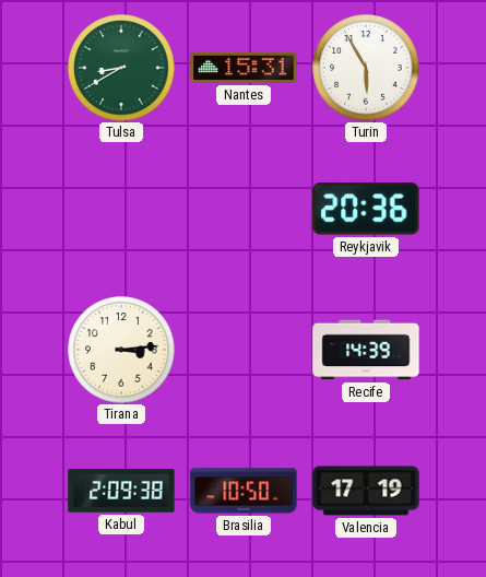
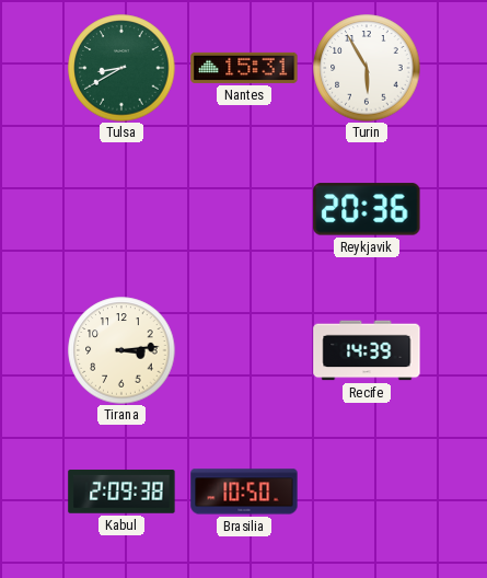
Valencia: 17:19 -> none (366, 491)
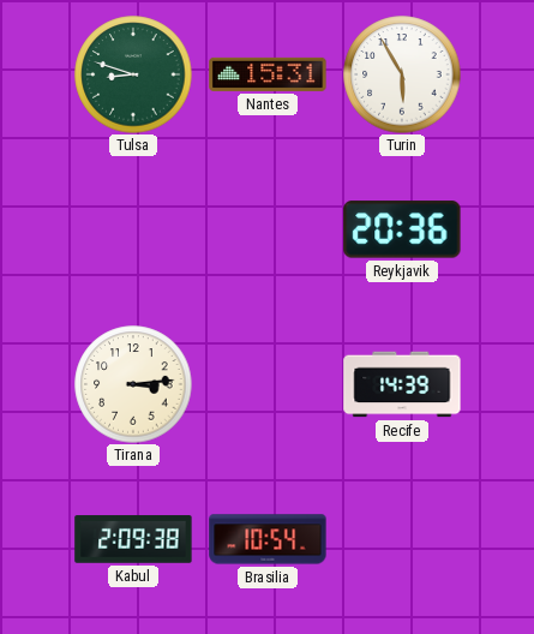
Tulsa: 8:40 -> 8:48 (133, 74)
Brasilia: 10:50 -> 10:54 (268, 539)
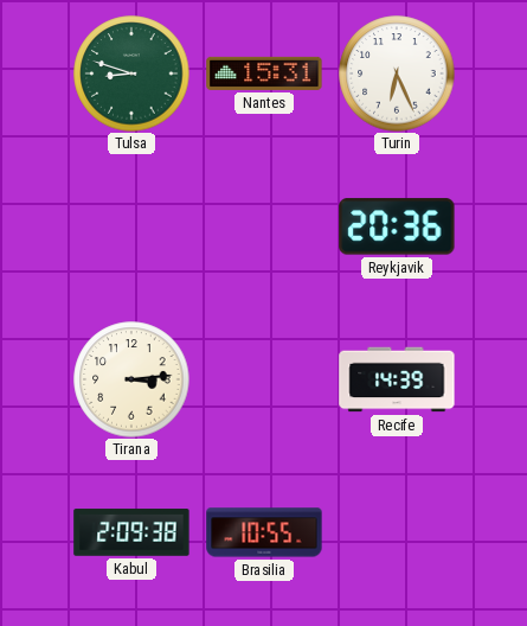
Turin: 5:55 -> 6:26 (397, 74)
Brasilia: 10:54 -> 10:55 (264, 532)
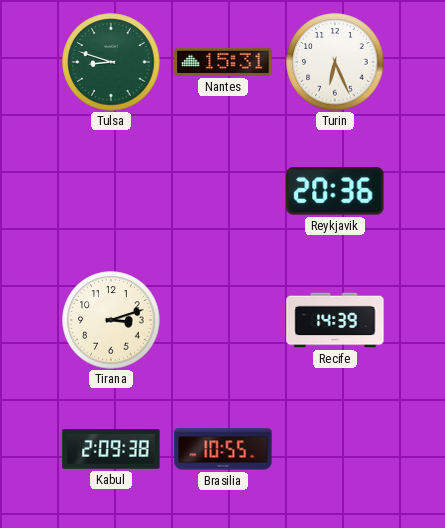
Tirana: 3:14 -> 3:12 (111, 320)
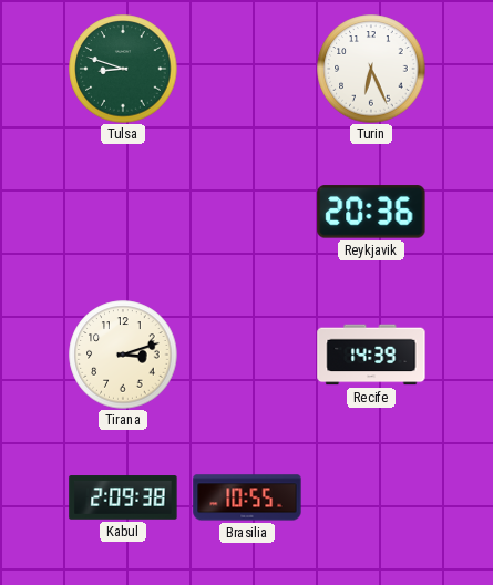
Nantes: 15:31 -> none (223, 62)
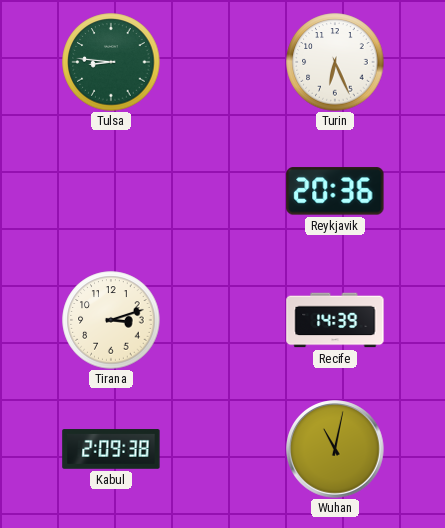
Tulsa: 8:48 -> 8:46 (111, 62)
Brasilia: 10:55 -> none (247, 497)
Wuhan: none -> 11:02 (335, 449)
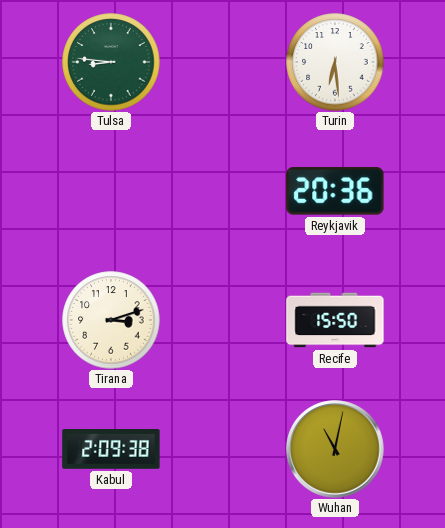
Turin: 6:26 -> 6:29 (335, 62)
Recife: 14:39 -> 15:50 (335, 320)
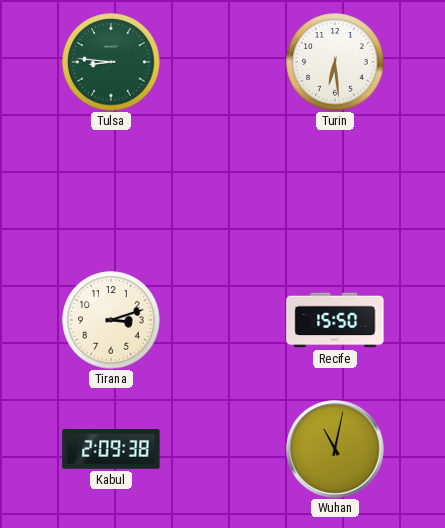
Reykjavik: 20:36 -> none (335, 191)
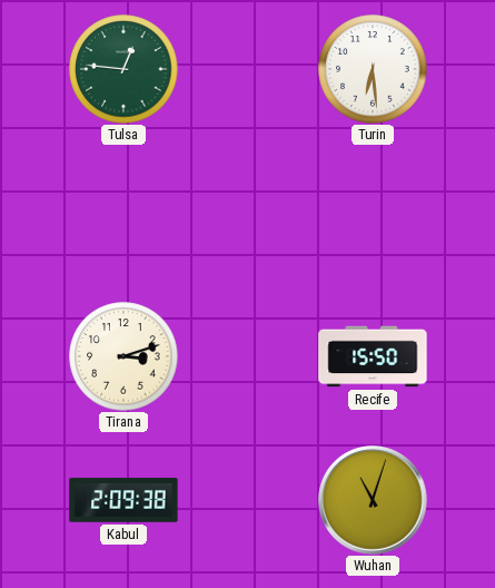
Tulsa: 8:46 -> 12:46 (123, 69)
Wuhan: 11:02 -> 11:03 (373, 500)
